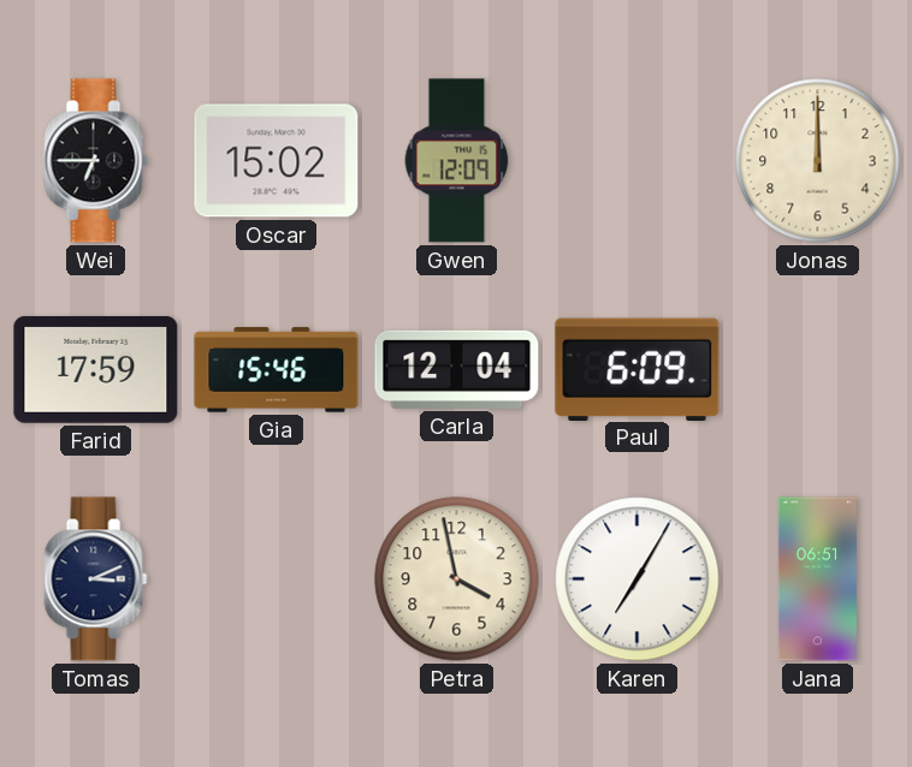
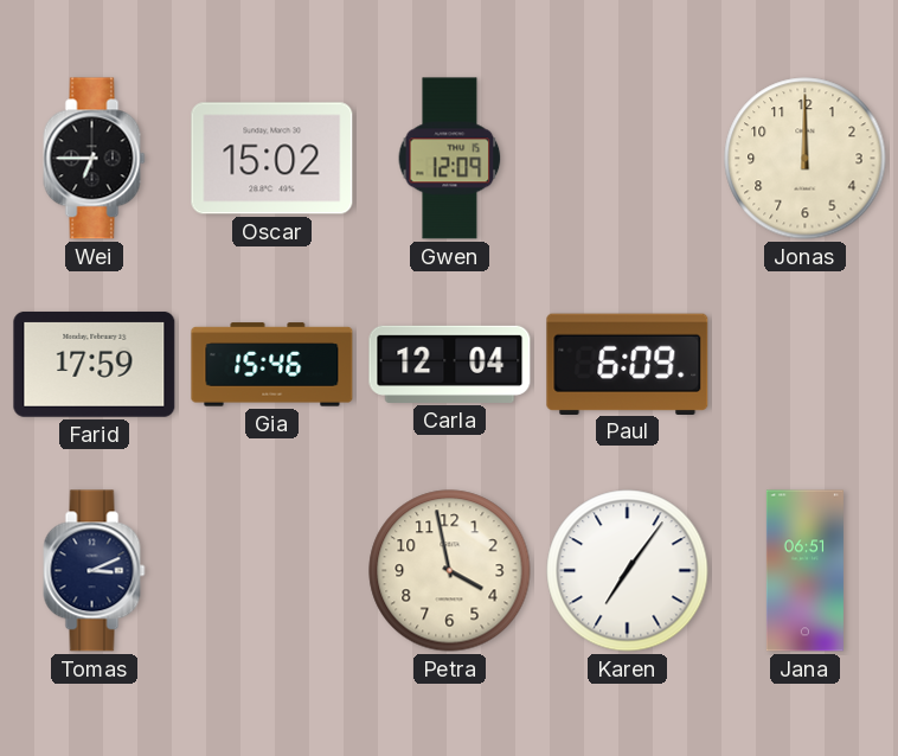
Karen: 7:05 -> 7:06 (628, 571)
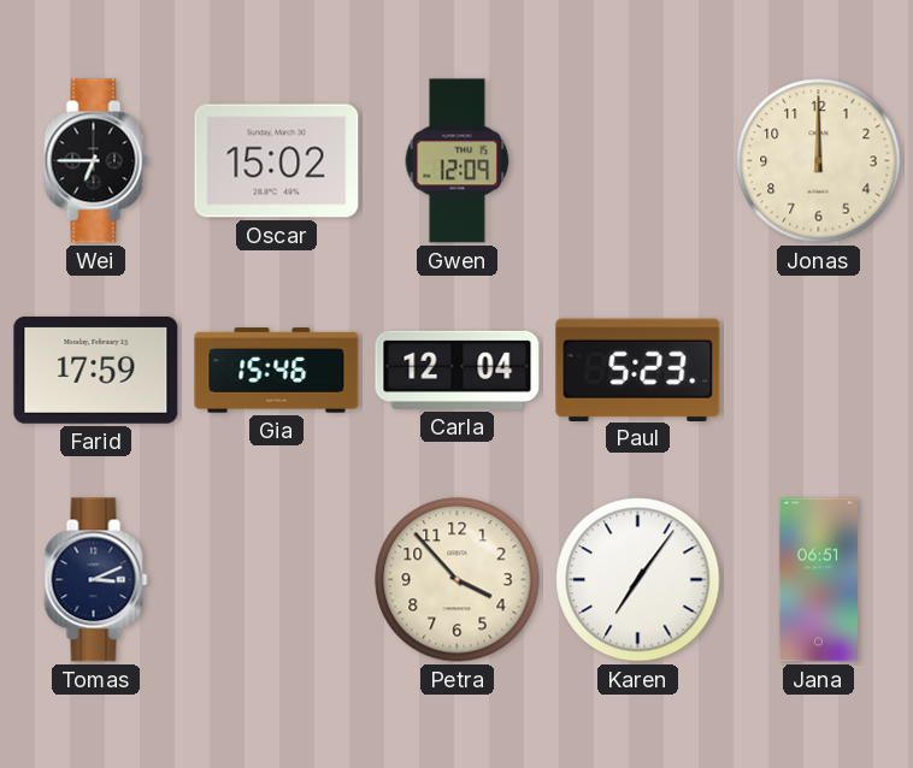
Paul: 6:09 -> 5:23 (638, 370)
Petra: 3:58 -> 3:53 (458, 580)
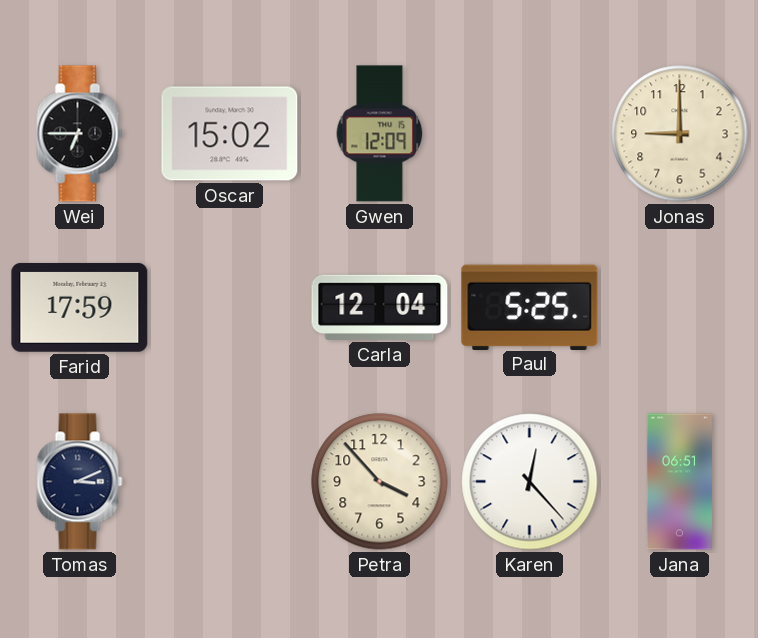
Jonas: 12:00 -> 9:00 (680, 134)
Gia: 15:46 -> none (277, 371)
Paul: 5:23 -> 5:25 (530, 307)
Karen: 7:06 -> 12:23 (530, 482)
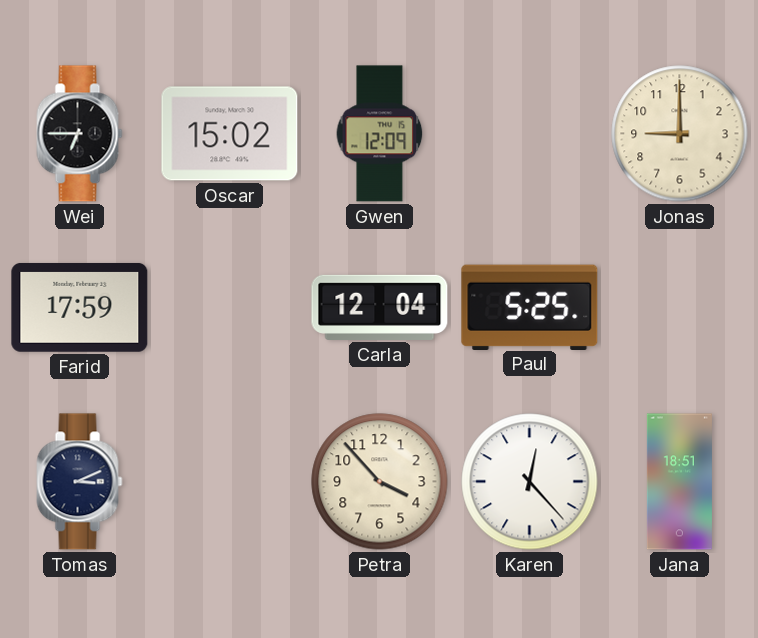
Jana: 06:51 -> 18:51 (679, 482)
